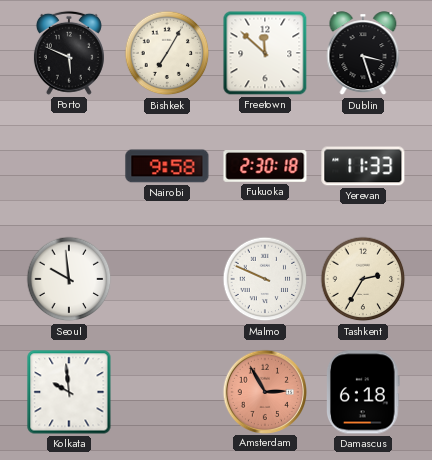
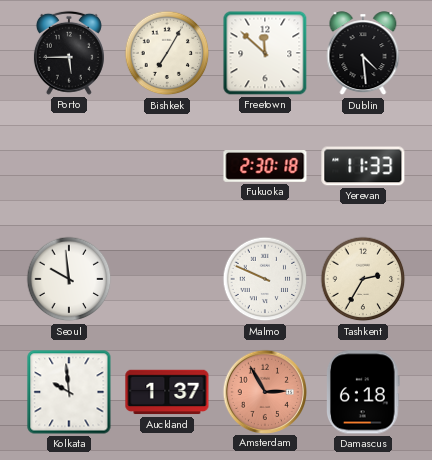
Porto: 5:49 -> 5:45 (69, 53)
Dublin: 3:27 -> 4:29 (363, 54)
Nairobi: 9:58 -> none (167, 166)
Auckland: none -> 1:37 (167, 392)
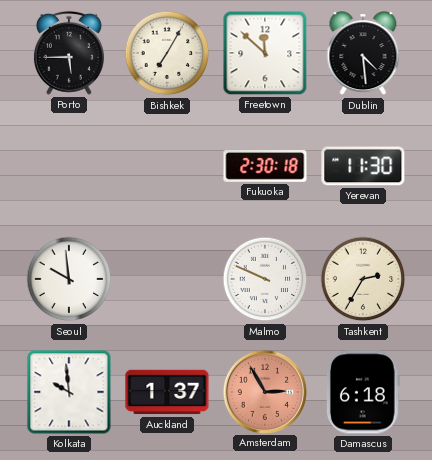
Yerevan: 11:33 -> 11:30 (363, 166)
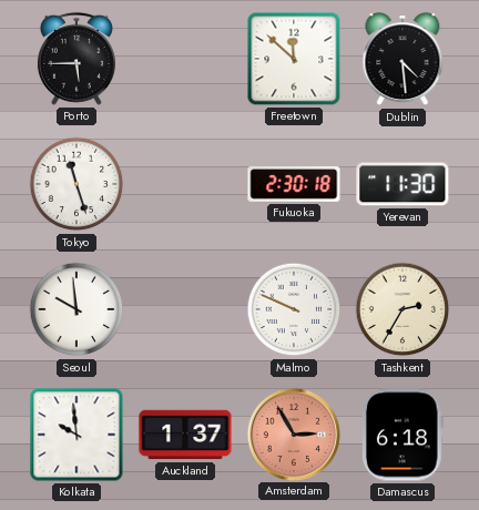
Bishkek: 7:05 -> none (167, 53)
Tokyo: none -> 11:27 (77, 184)
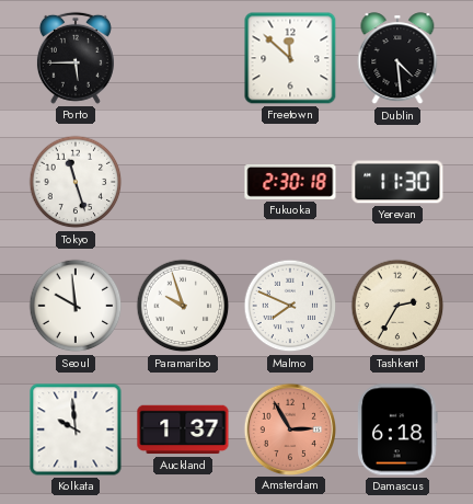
Paramaribo: none -> 9:57 (183, 306)
Malmo: 9:49 -> 7:49 (290, 306)
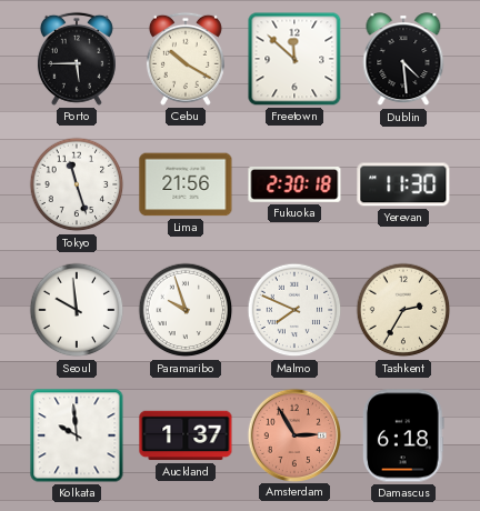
Cebu: none -> 10:20 (186, 59)
Lima: none -> 21:56 (186, 184)
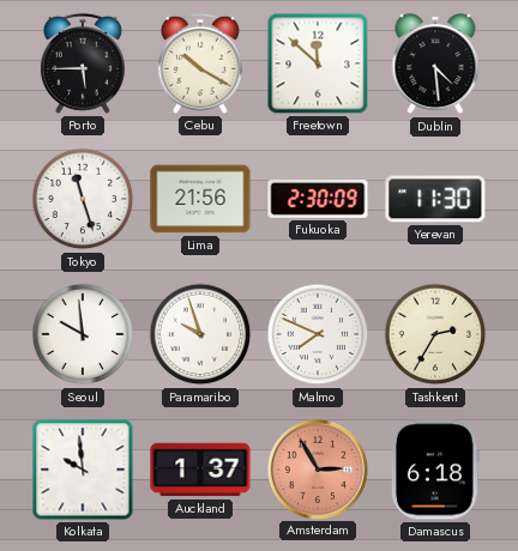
Fukuoka: 2:30:18 -> 2:30:09 (318, 200)
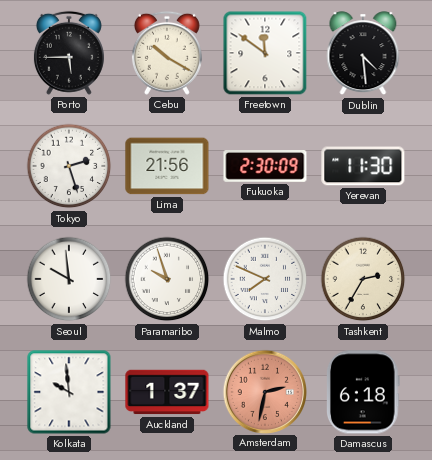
Freetown: 11:52 -> 11:51 (265, 53)
Tokyo: 11:27 -> 2:27 (69, 166)
Amsterdam: 2:55 -> 2:32 (264, 391)
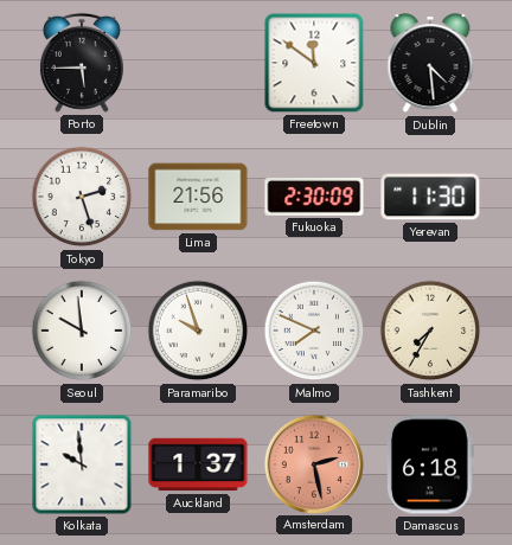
Cebu: 10:20 -> none (167, 53)
Tashkent: 2:35 -> 7:35 (430, 331)
Amsterdam: 2:32 -> 2:28 (313, 463)
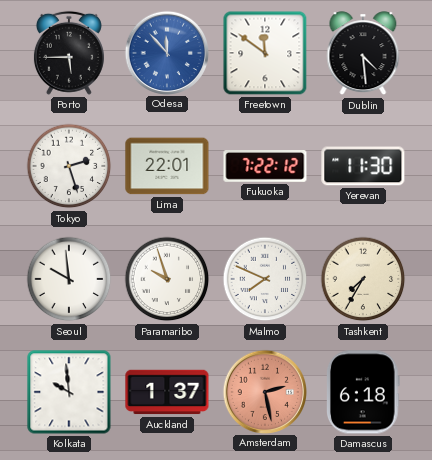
Odesa: none -> 11:53 (166, 52)
Lima: 21:56 -> 22:01 (167, 166)
Fukuoka: 2:30 -> 7:22 (265, 167)
